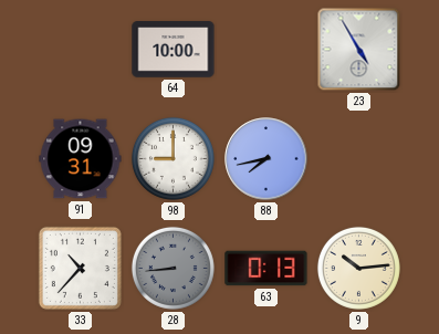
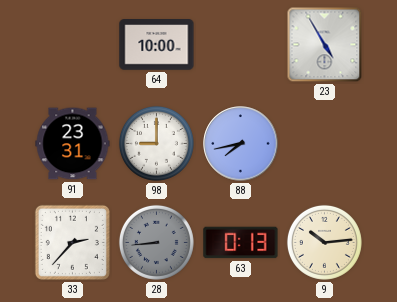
91: 09:31 -> 23:31 (73, 144)
33: 10:37 -> 2:37 (72, 242)
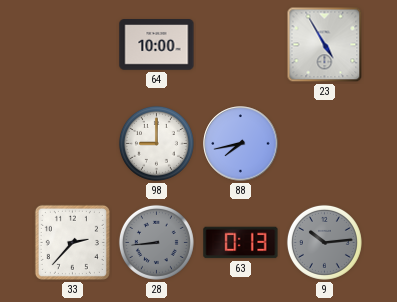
91: 23:31 -> none (73, 144)
9 dial: cream -> grey (324, 242)
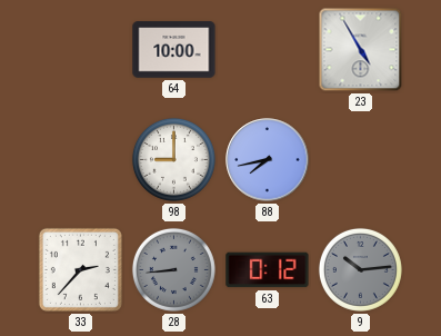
63: 0:13 -> 0:12 (268, 270)
